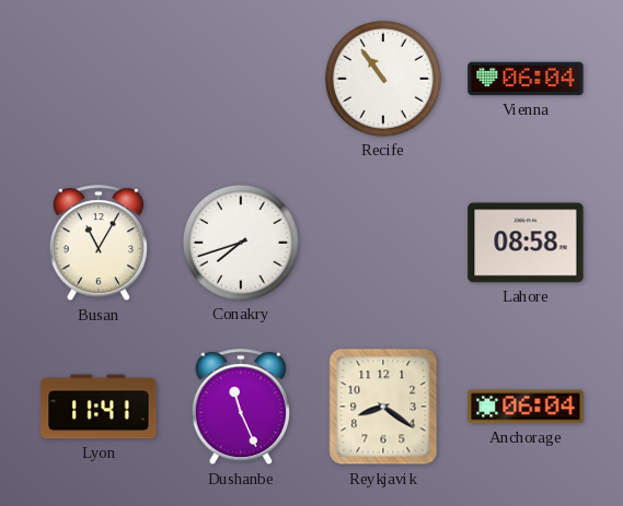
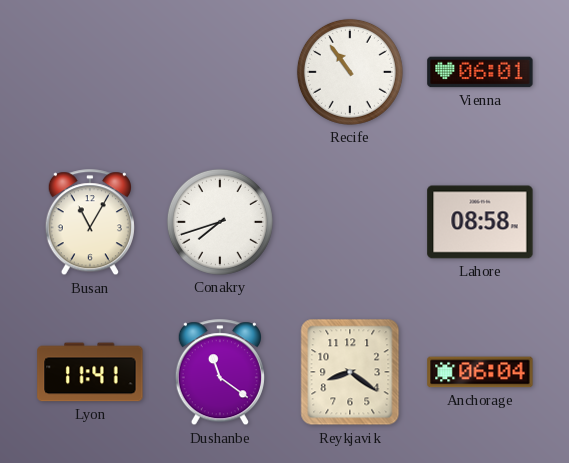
Vienna: 06:04 -> 06:01 (480, 72)
Dushanbe: 11:26 -> 11:21 (220, 373)
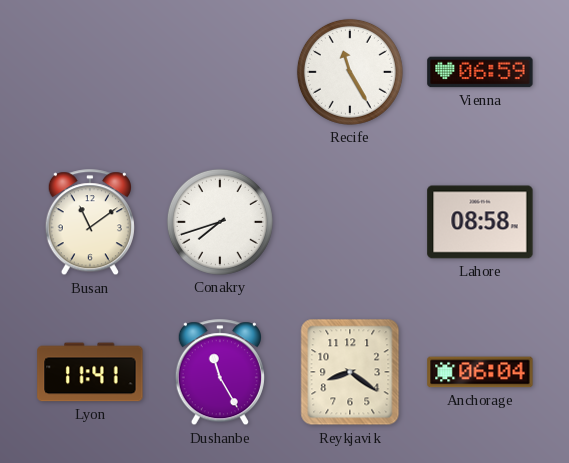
Recife: 10:54 -> 11:25 (350, 72)
Vienna: 06:01 -> 06:59 (480, 72)
Busan: 11:05 -> 11:09 (90, 223)
Dushanbe: 11:21 -> 11:25 (220, 373)
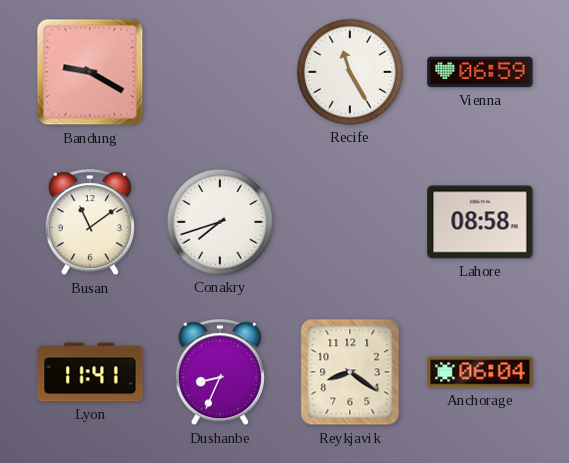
Bandung: none -> 9:20 (90, 72)
Dushanbe: 11:25 -> 8:34 (220, 373)
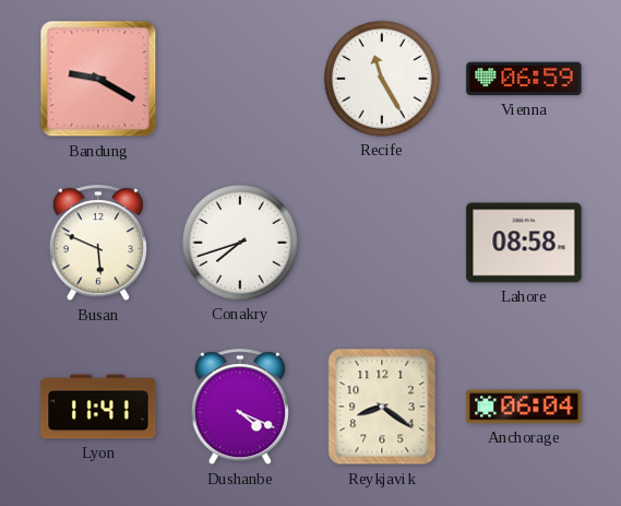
Busan: 11:09 -> 5:49 (98, 244)
Dushanbe: 8:34 -> 4:19 (240, 408)
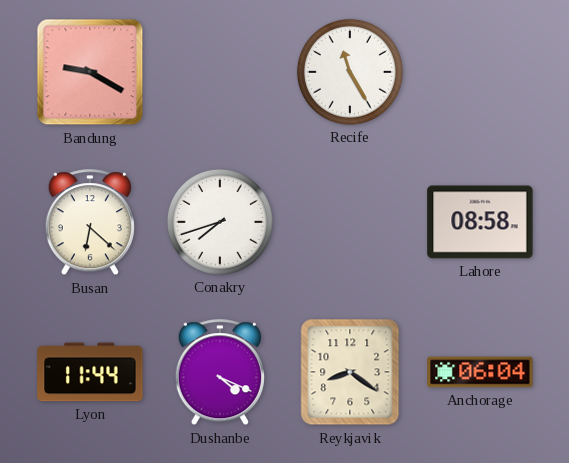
Vienna: 06:59 -> none (524, 79)
Busan: 5:49 -> 6:22 (90, 223)
Lyon: 11:41 -> 11:44 (90, 372)
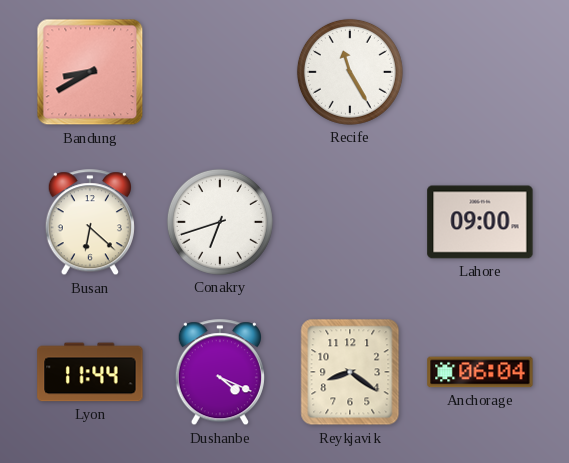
Bandung: 9:20 -> 8:40 (90, 72)
Conakry: 7:42 -> 6:42 (220, 222)
Lahore: 08:58 -> 09:00 (480, 222)
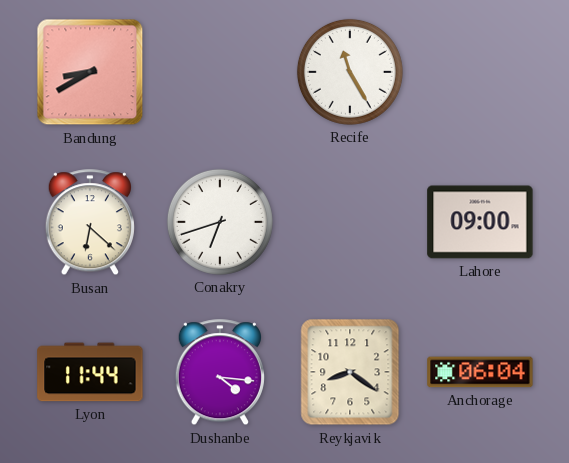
Dushanbe: 4:19 -> 4:16 (220, 373)
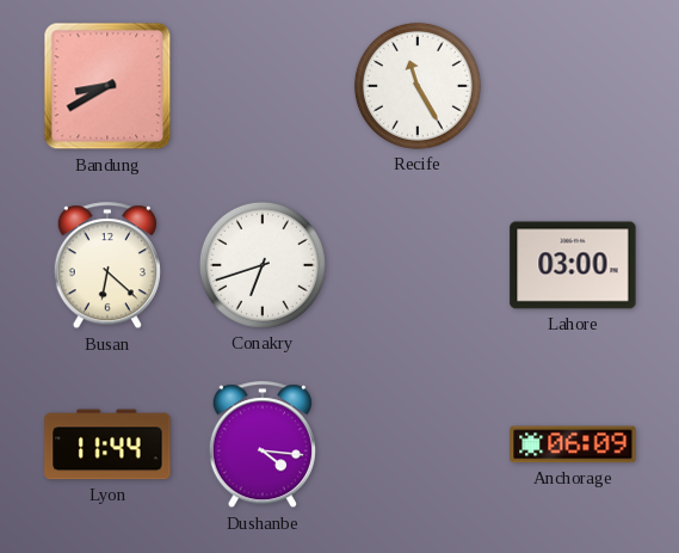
Lahore: 09:00 -> 03:00 (573, 265)
Reykjavik: 8:21 -> none (350, 372)
Anchorage: 06:04 -> 06:09 (573, 444)
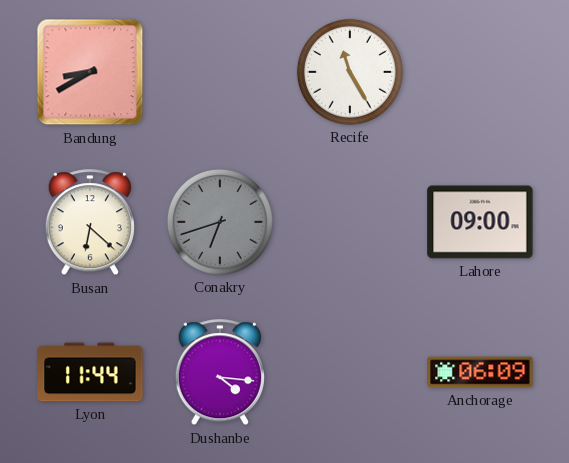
Conakry dial: white -> grey (220, 222)
Lahore: 03:00 -> 09:00 (480, 222)
